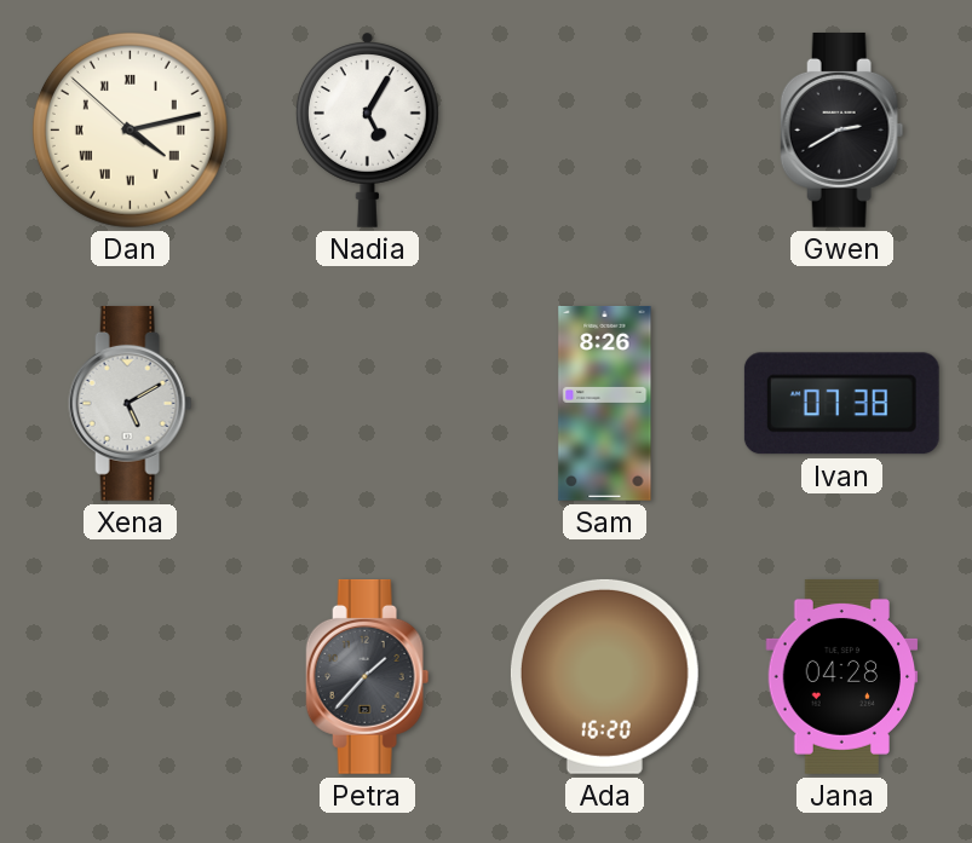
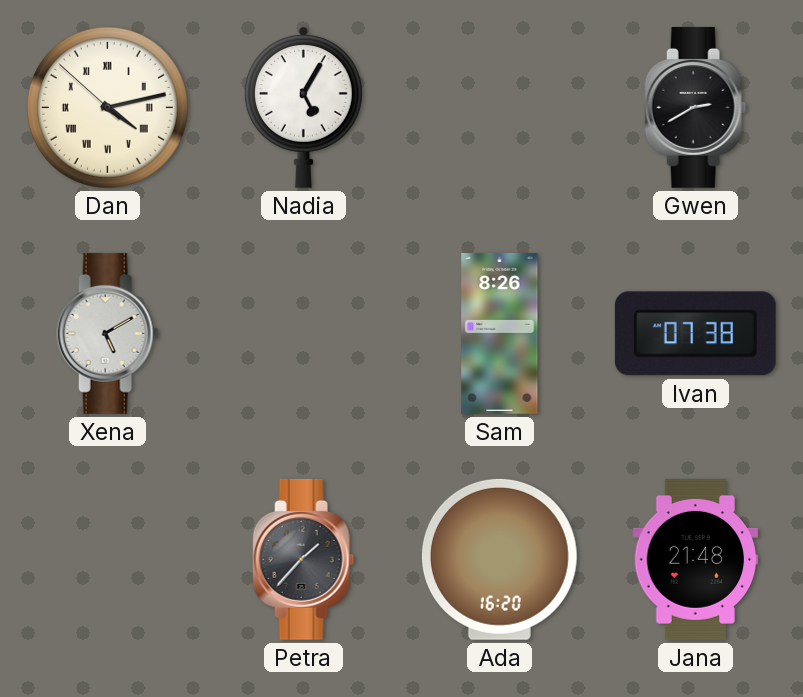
Jana: 04:28 -> 21:48 (696, 559)
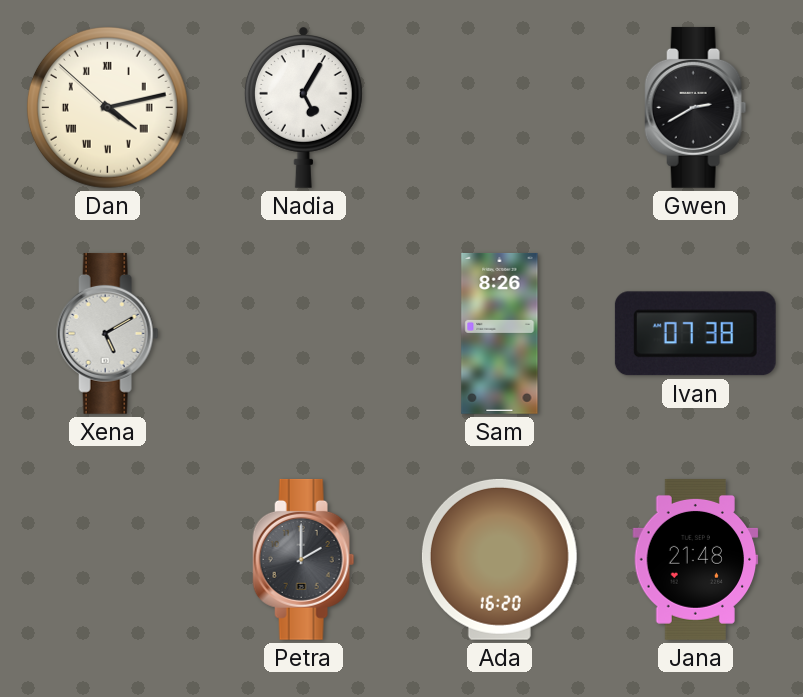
Petra: 1:37 -> 2:00 (304, 559)
